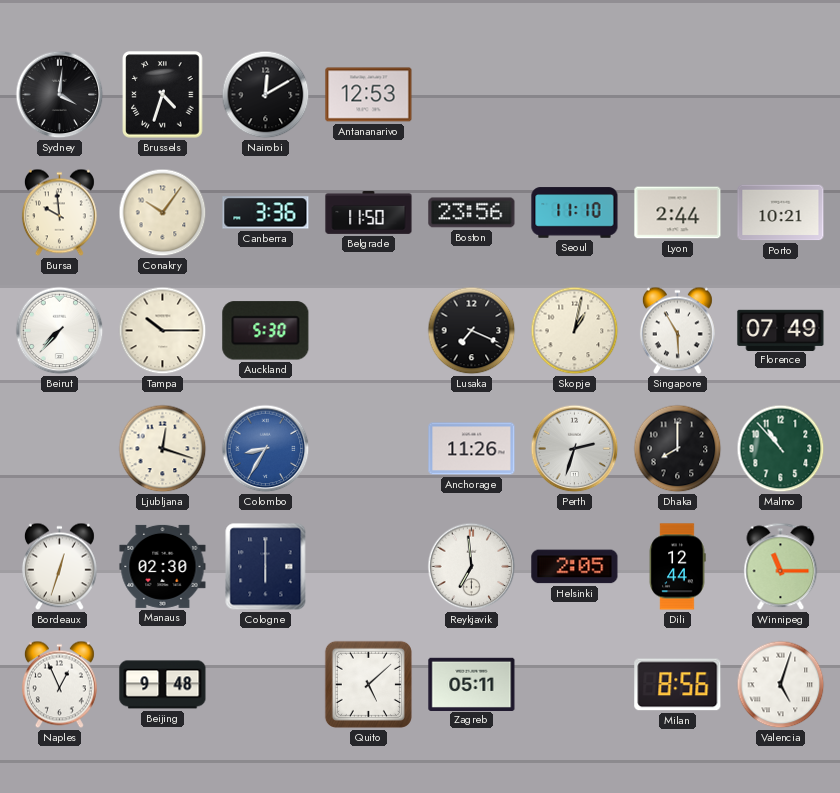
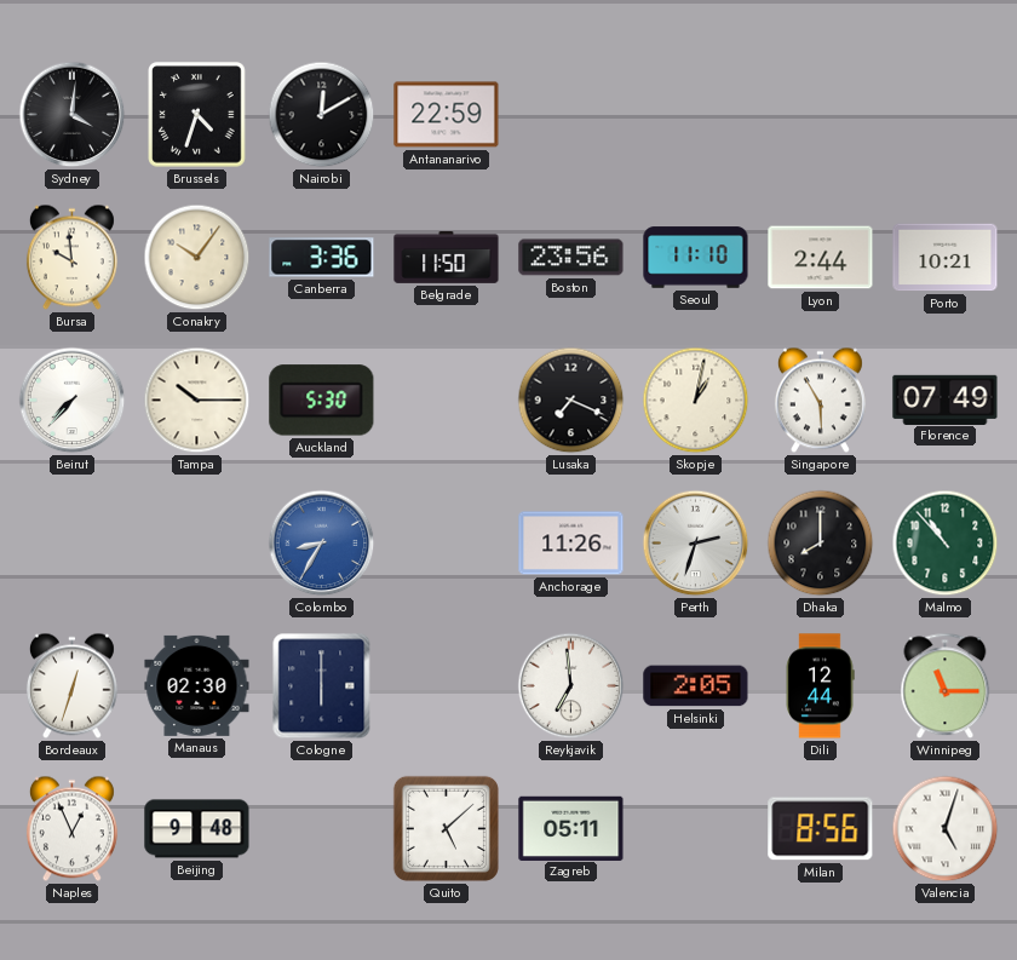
Antananarivo: 12:53 -> 22:59 (447, 115)
Ljubljana: 12:18 -> none (163, 449)
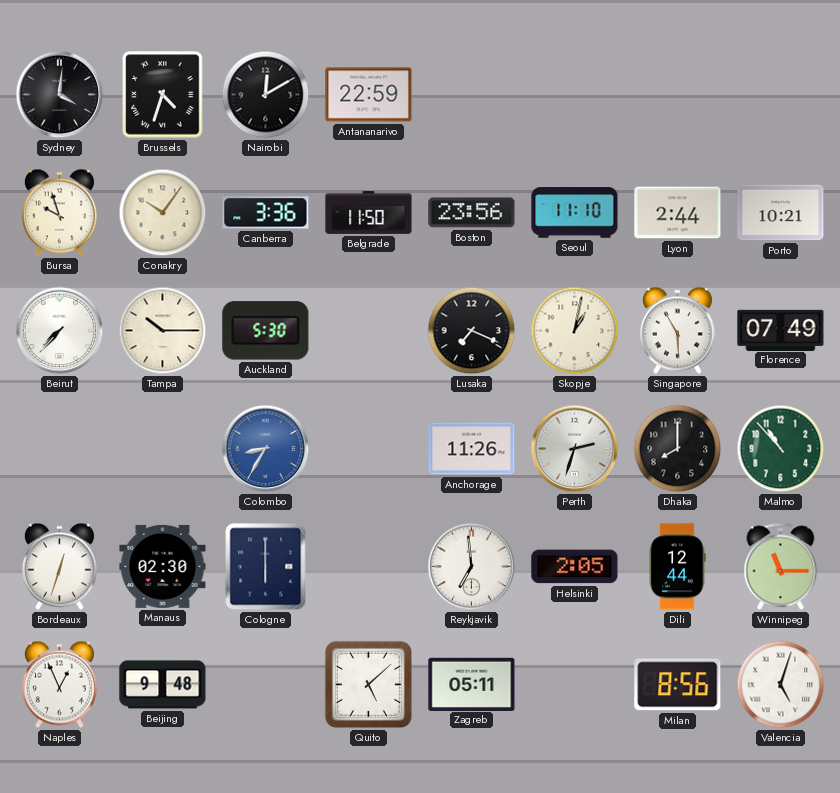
Bursa: 9:59 -> 9:57 (59, 213)
